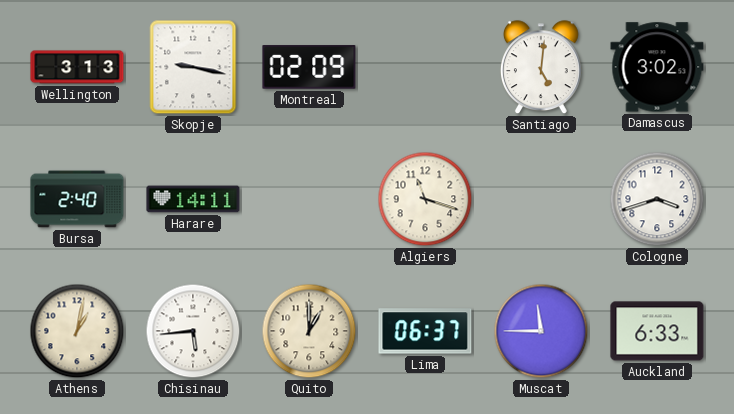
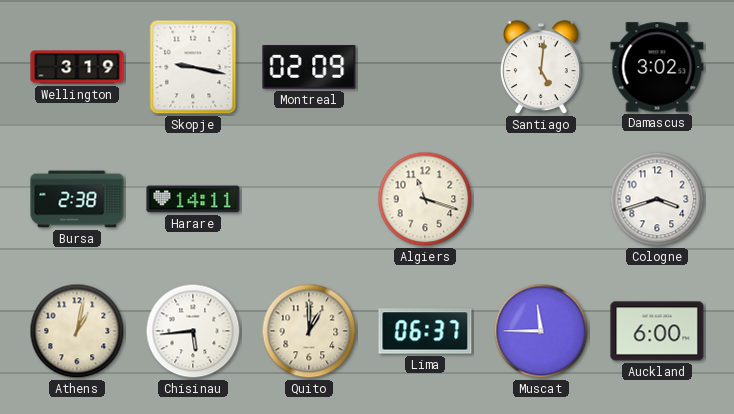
Wellington: 3:13 -> 3:19 (77, 67)
Bursa: 2:40 -> 2:38 (77, 199)
Auckland: 6:33 -> 6:00 (657, 331)
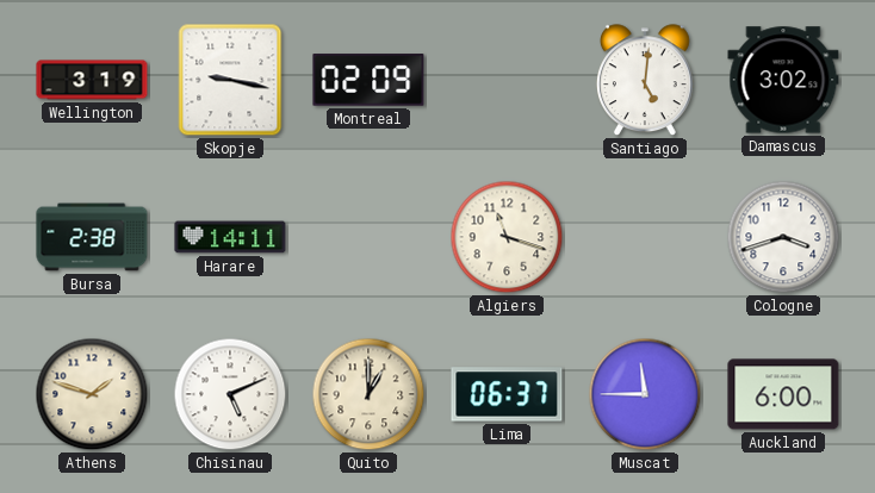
Athens: 1:02 -> 1:48 (92, 394)
Chisinau: 5:44 -> 5:11 (230, 394)
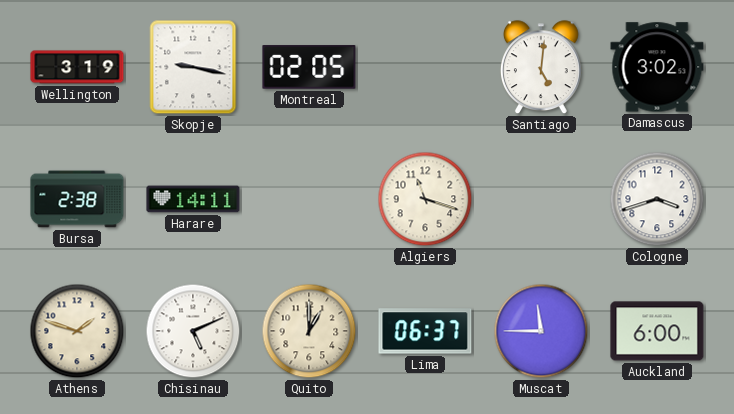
Montreal: 02:09 -> 02:05 (309, 67)
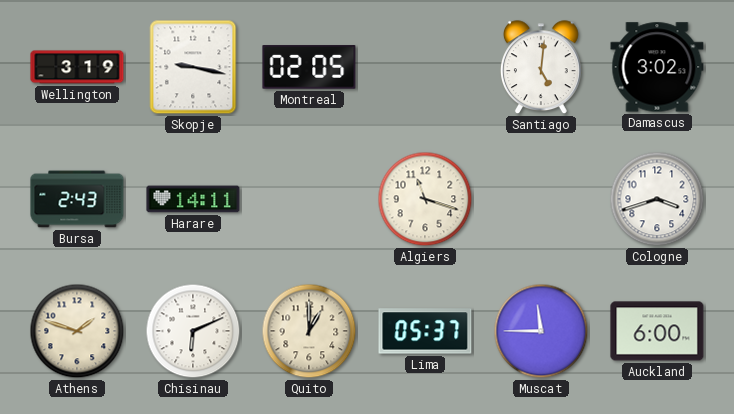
Bursa: 2:38 -> 2:43 (77, 199)
Chisinau: 5:11 -> 6:11 (193, 331)
Lima: 06:37 -> 05:37 (425, 331)
